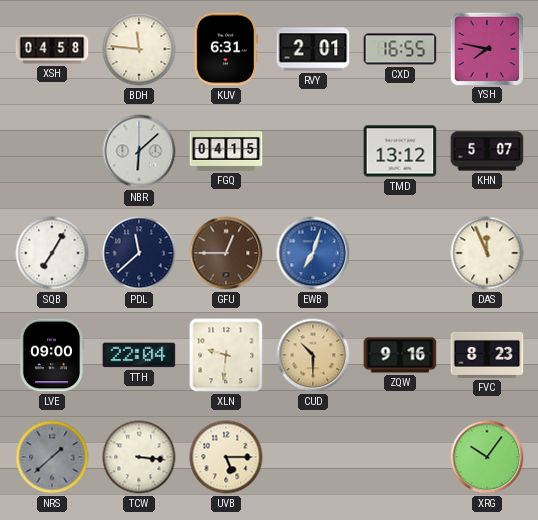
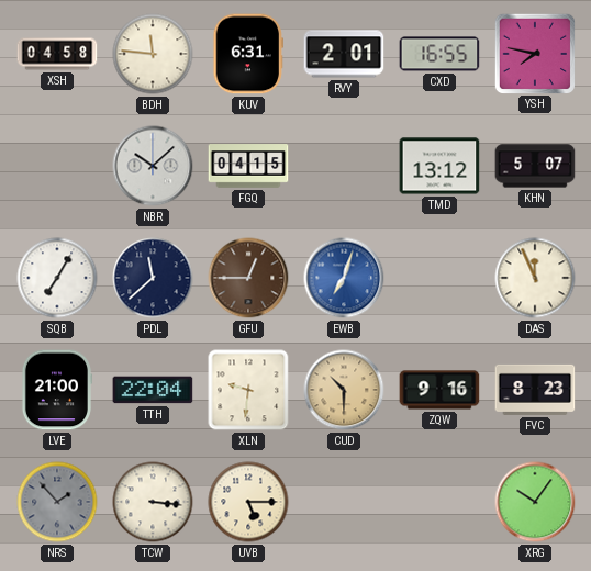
NBR: 6:08 -> 10:08 (153, 166)
LVE: 09:00 -> 21:00 (56, 390)
NRS: 1:38 -> 1:53 (57, 502)
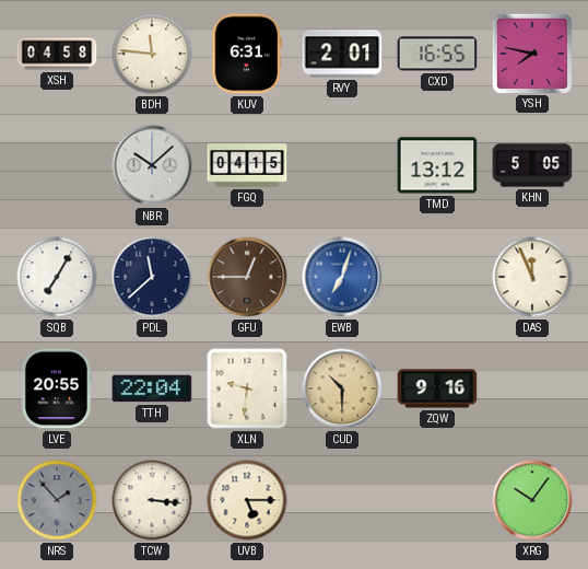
KHN: 5:07 -> 5:05 (532, 165)
LVE: 21:00 -> 20:55 (56, 388)
FVC: 8:23 -> none (535, 390)
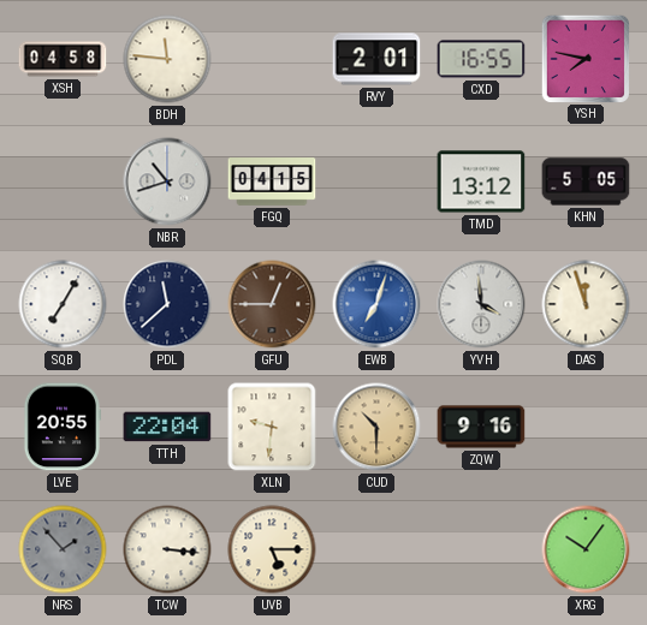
KUV: 6:31 -> none (246, 54)
NBR: 10:08 -> 10:42 (167, 181)
YVH: none -> 3:59 (481, 304)
DAS: 11:56 -> 11:57 (586, 304)
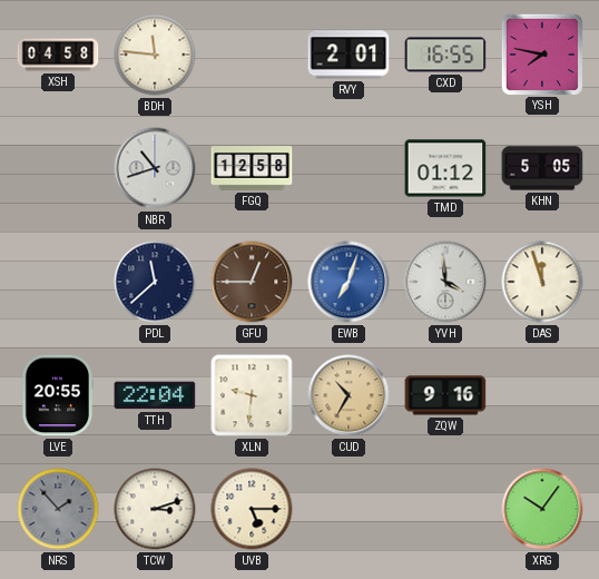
FGQ: 04:15 -> 12:58 (252, 168)
TMD: 13:12 -> 01:12 (445, 168)
SQB: 7:05 -> none (63, 304)
CUD: 10:30 -> 10:35 (348, 395)
TCW: 3:16 -> 3:12 (155, 509)
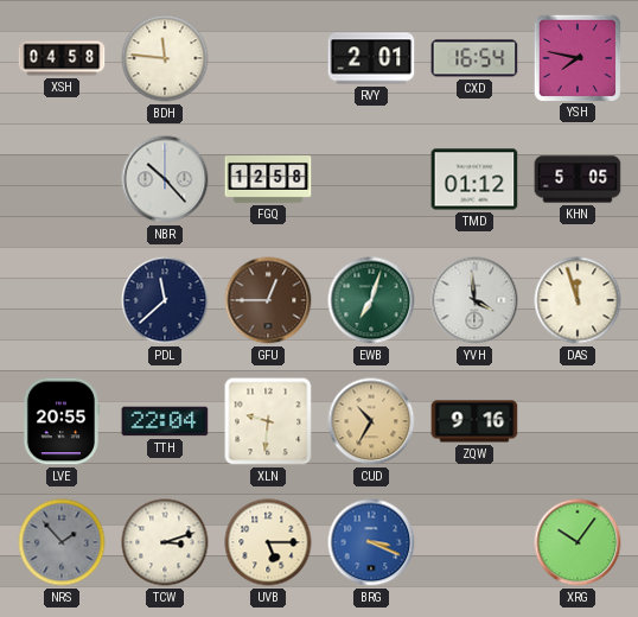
CXD: 16:55 -> 16:54 (474, 58)
NBR: 10:42 -> 10:23 (165, 179)
EWB dial: blue -> green (371, 300)
BRG: none -> 3:19 (371, 542)
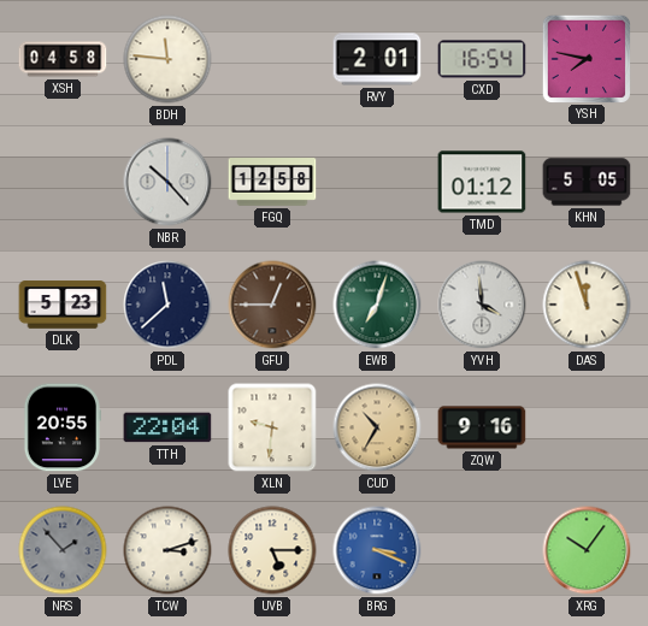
DLK: none -> 5:23 (63, 305)
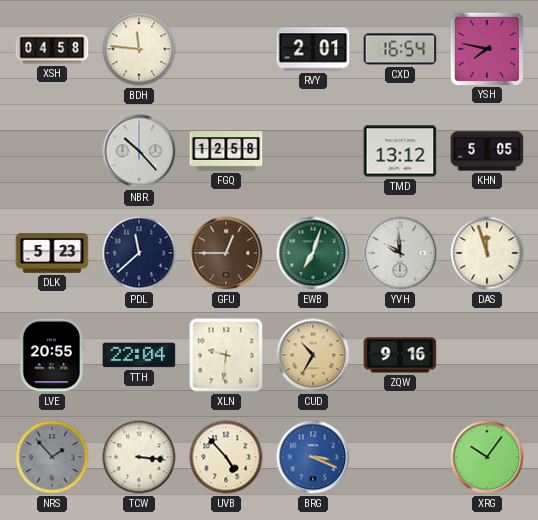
TMD: 01:12 -> 13:12 (400, 151)
YVH: 3:59 -> 9:59 (400, 253)
TCW: 3:12 -> 3:16 (139, 457)
UVB: 5:15 -> 4:53 (226, 457)
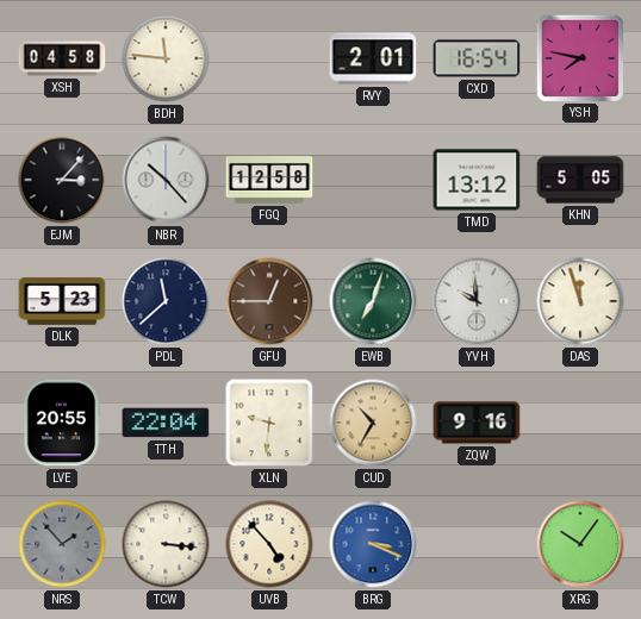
EJM: none -> 3:07 (62, 180)
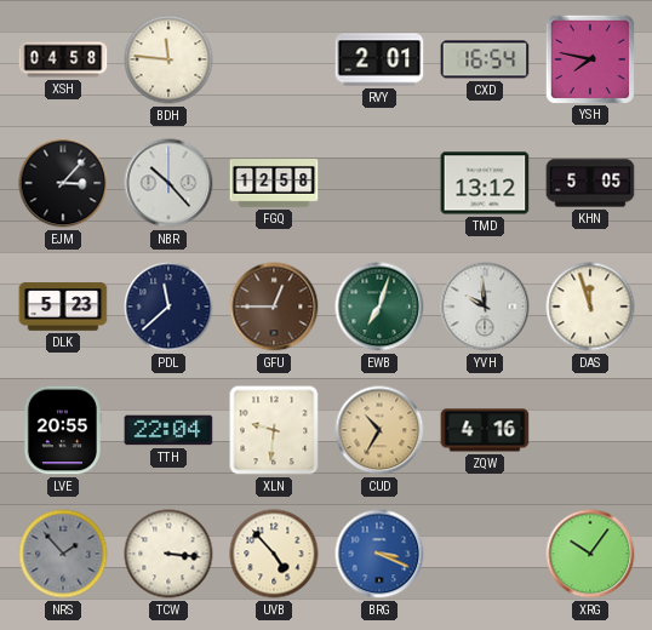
ZQW: 9:16 -> 4:16 (485, 430)
